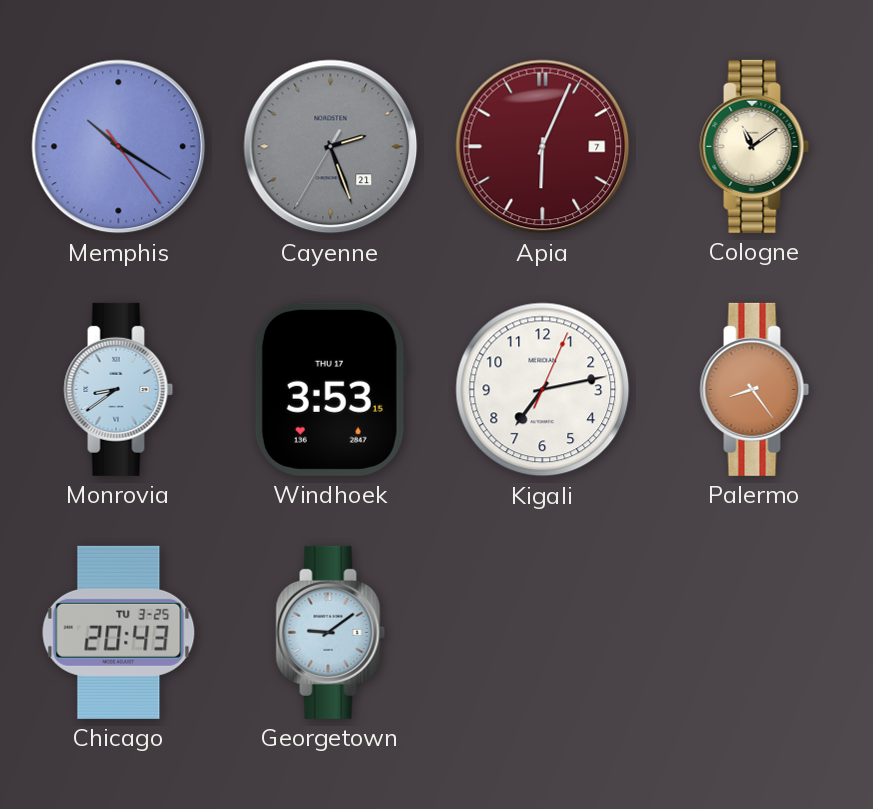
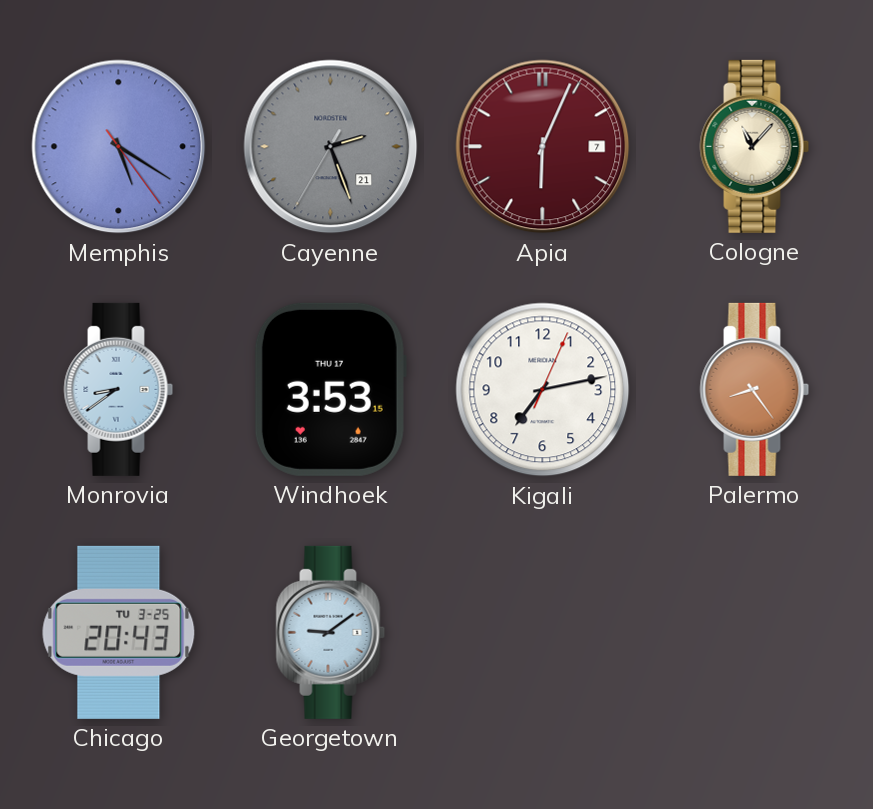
Memphis: 10:20 -> 5:20 (119, 147)
Cologne: 11:09 -> 11:07 (755, 146)
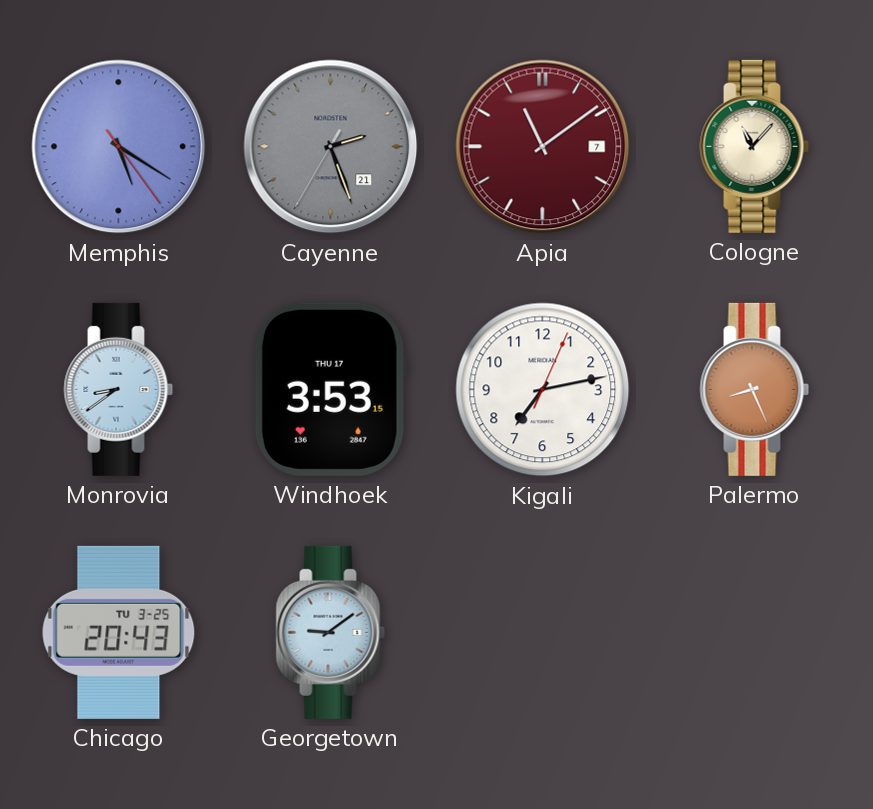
Apia: 6:04 -> 11:09 (543, 147)
Palermo: 8:24 -> 8:26 (755, 389)
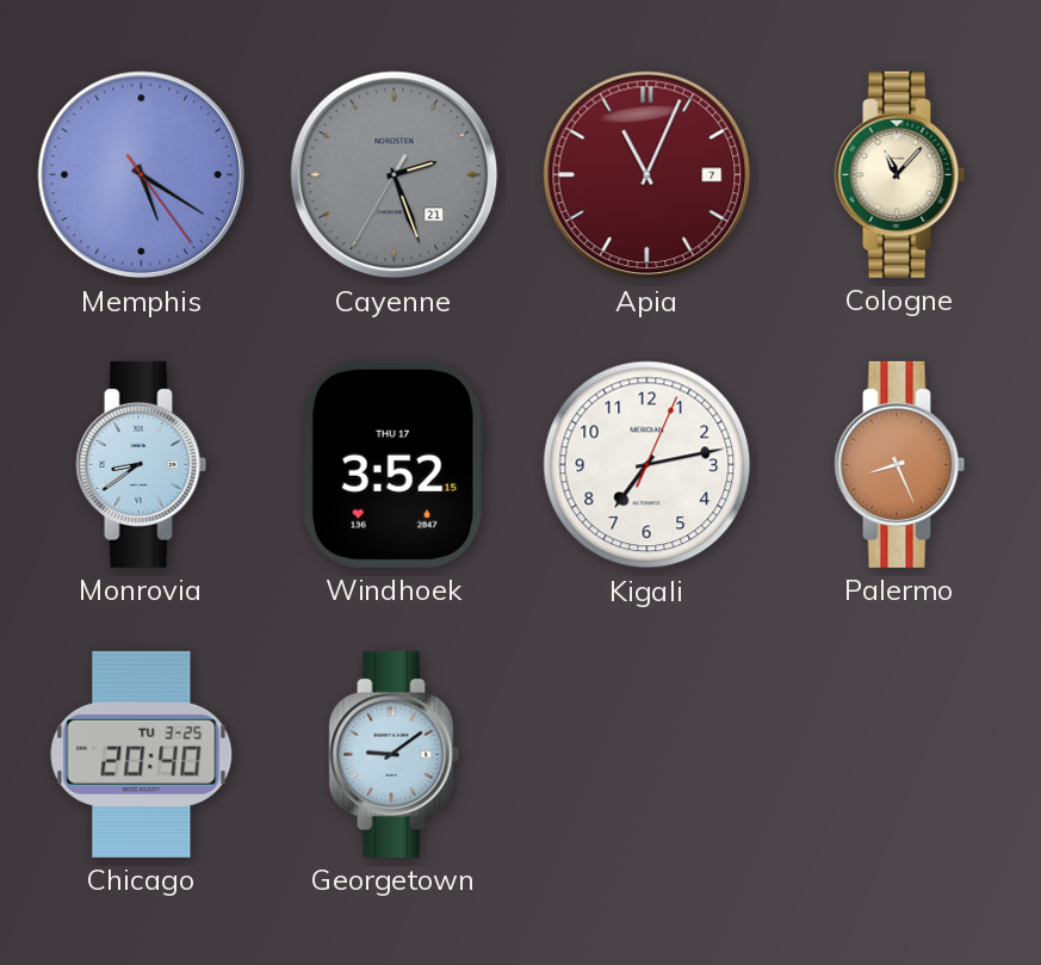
Apia: 11:09 -> 11:04 (647, 175)
Windhoek: 3:53 -> 3:52 (394, 464)
Chicago: 20:43 -> 20:40 (142, 754)
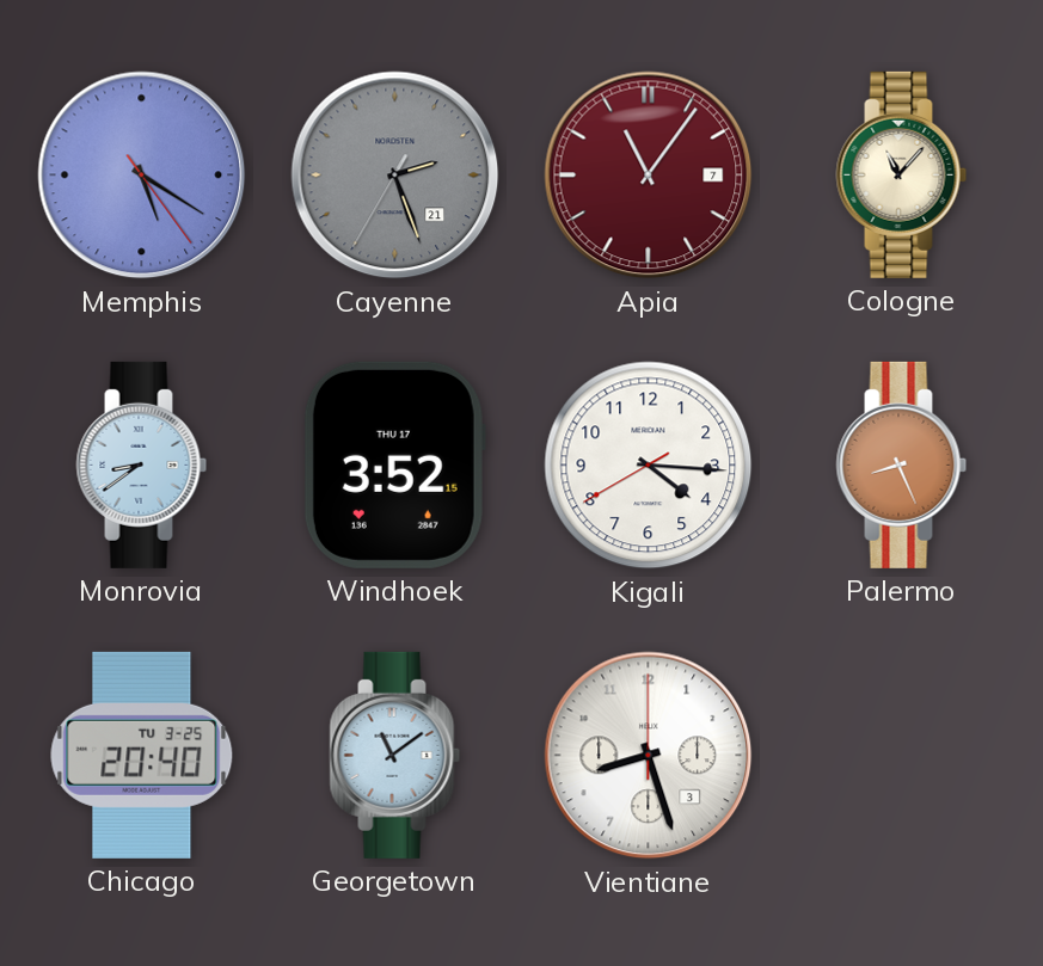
Apia: 11:04 -> 11:06 (649, 176)
Kigali: 7:13 -> 4:15 (649, 466)
Georgetown: 9:09 -> 11:09 (395, 755)
Vientiane: none -> 8:27 (649, 756)
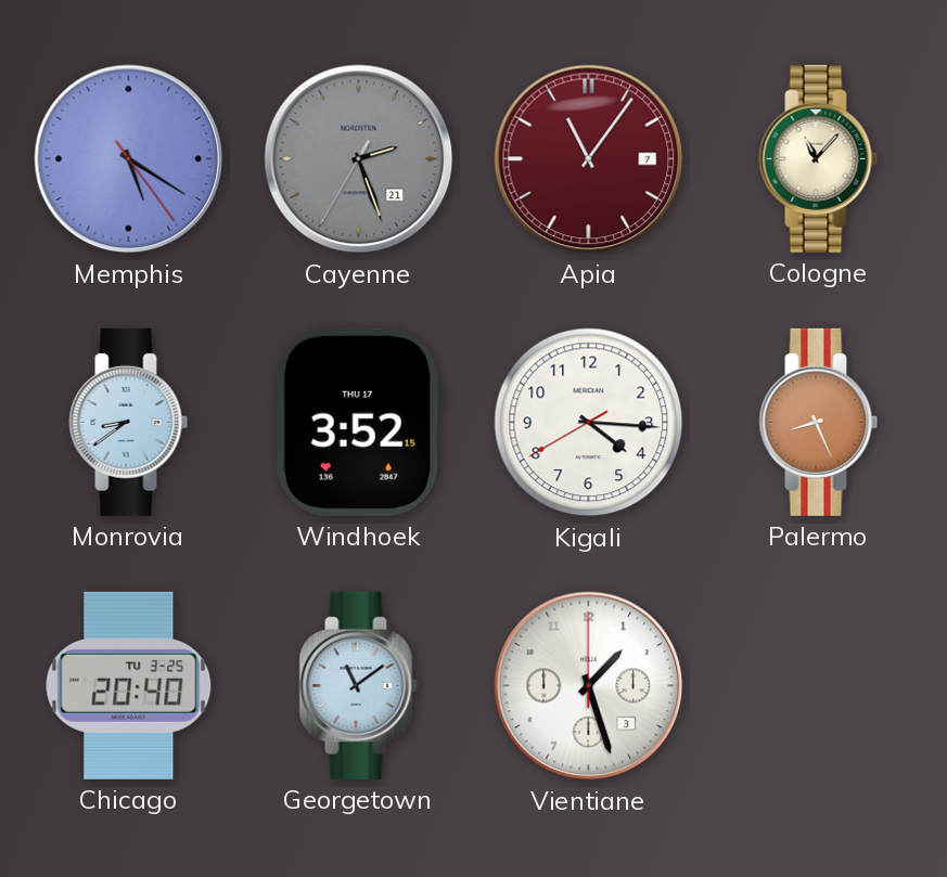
Vientiane: 8:27 -> 1:27 (589, 686)
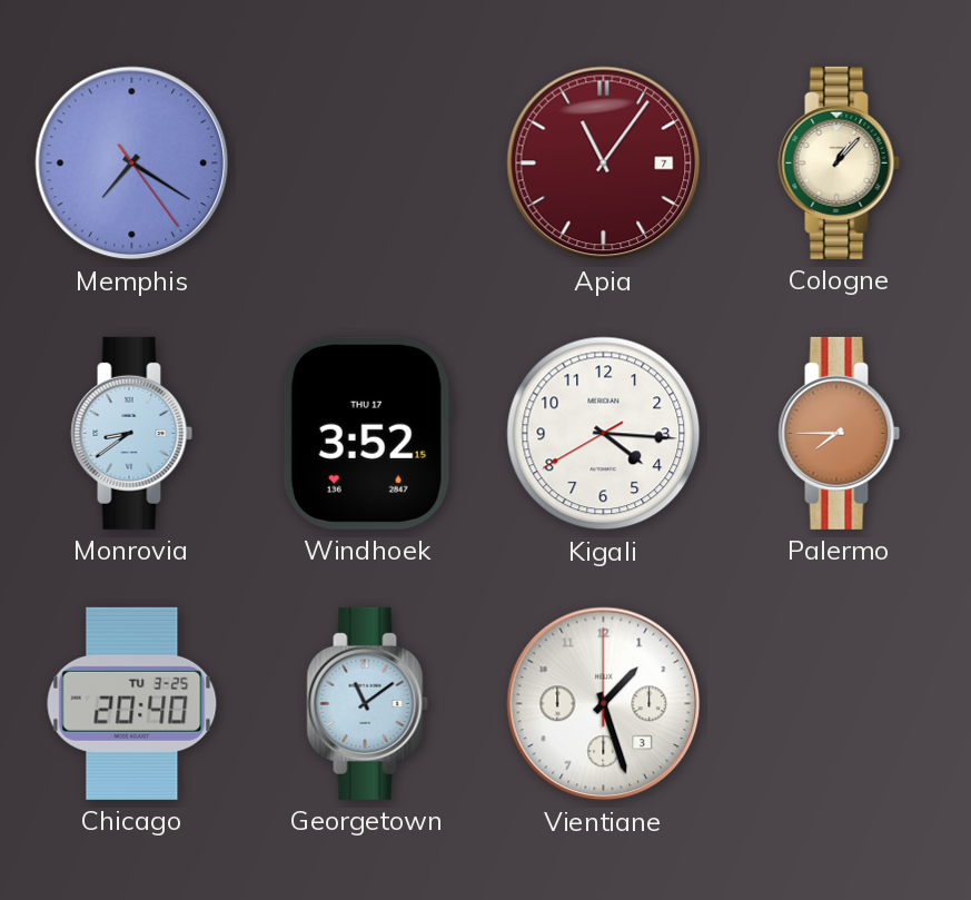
Memphis: 5:20 -> 7:20 (132, 164)
Cayenne: 2:26 -> none (359, 159)
Cologne: 11:07 -> 1:07 (840, 162)
Palermo: 8:26 -> 7:45 (840, 433)
